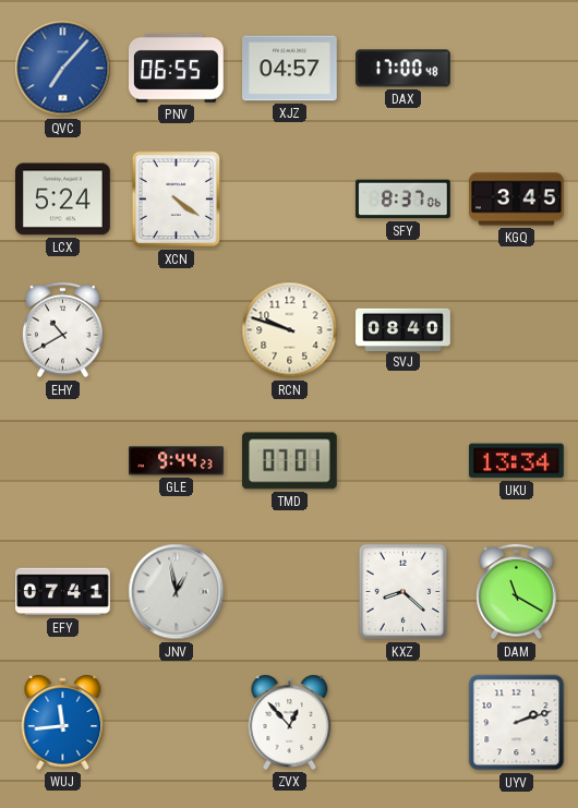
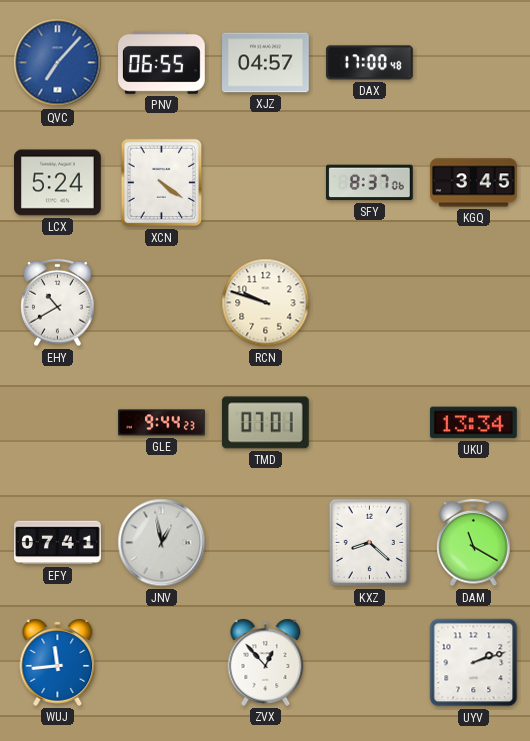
SVJ: 08:40 -> none (404, 329)
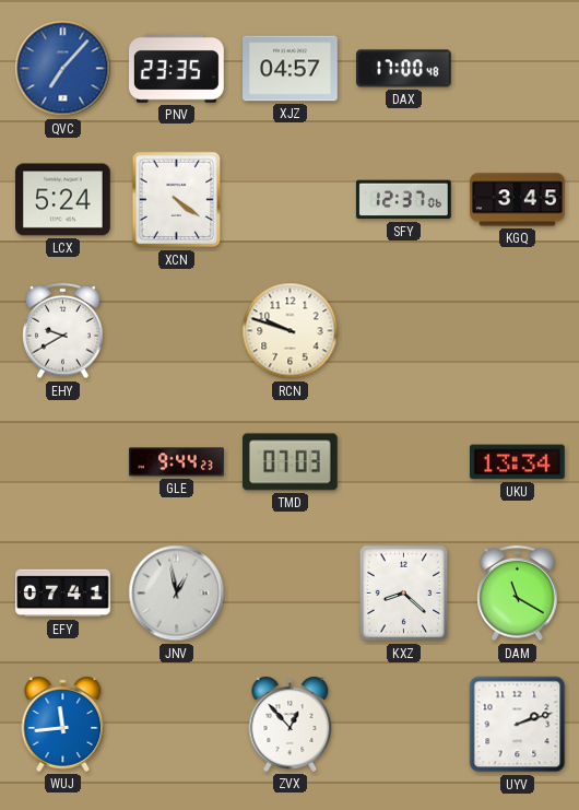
PNV: 06:55 -> 23:35 (177, 68)
SFY: 8:37 -> 12:37 (404, 200)
EHY: 10:40 -> 9:40 (63, 331)
TMD: 07:01 -> 07:03 (289, 462)
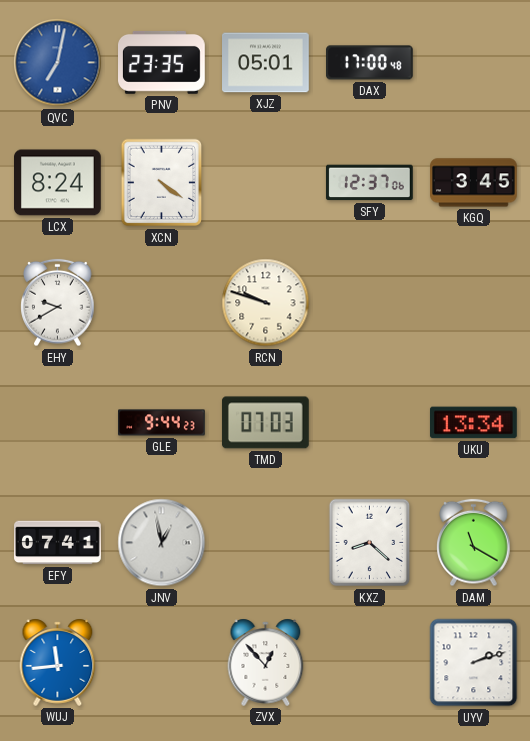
QVC: 7:07 -> 7:02 (58, 63)
XJZ: 04:57 -> 05:01 (266, 63)
LCX: 5:24 -> 8:24 (58, 183)
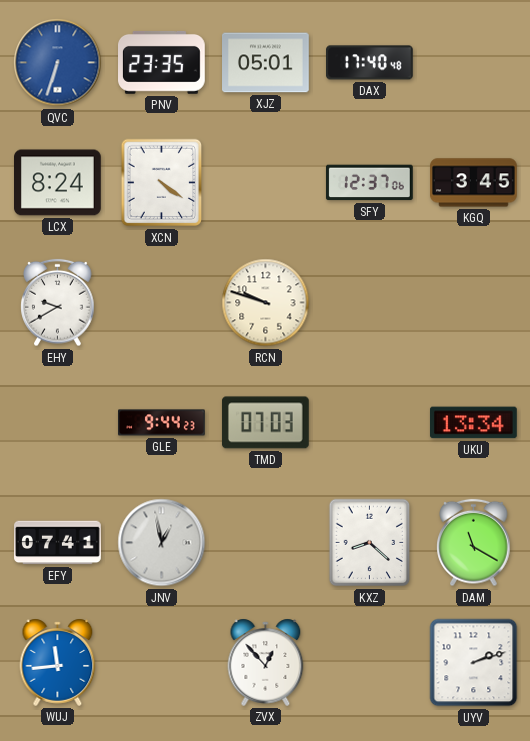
QVC: 7:02 -> 6:33 (58, 63)
DAX: 17:00 -> 17:40 (370, 63)
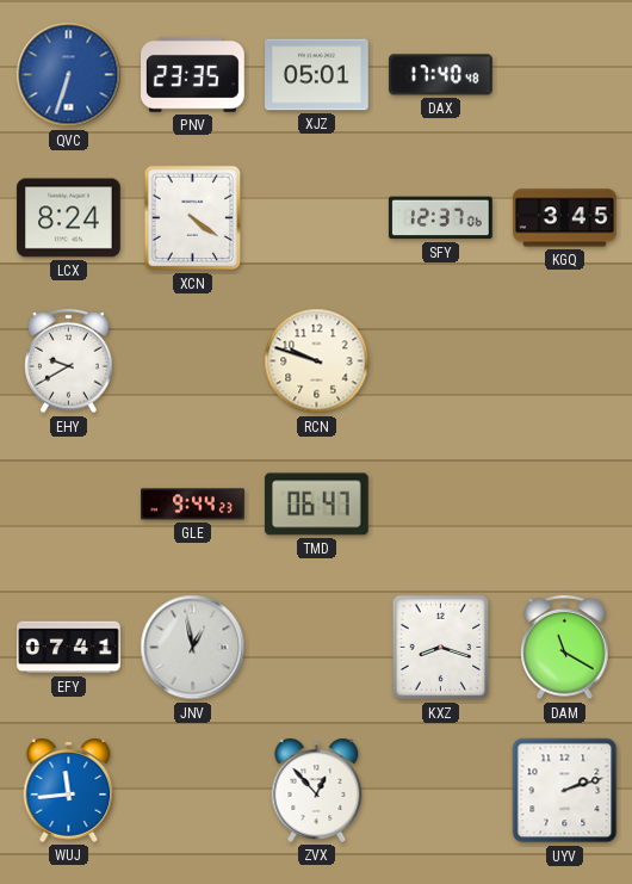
TMD: 07:03 -> 06:47 (316, 505)
UKU: 13:34 -> none (474, 423)
KXZ: 8:22 -> 8:18 (441, 648)
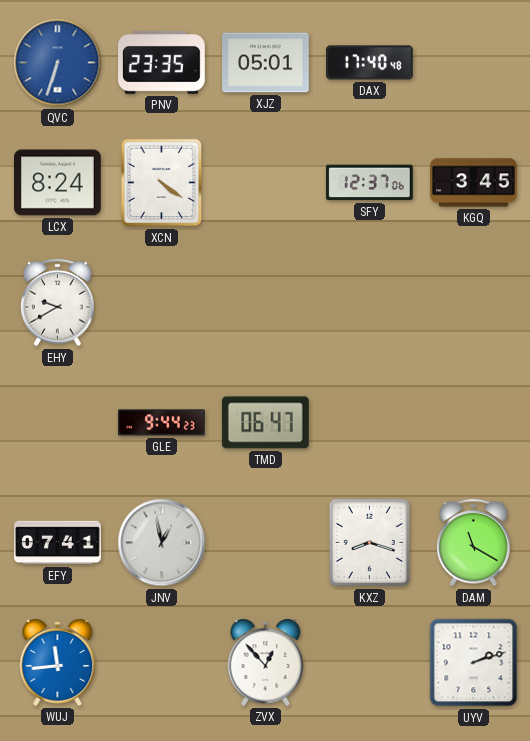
RCN: 9:48 -> none (317, 361)
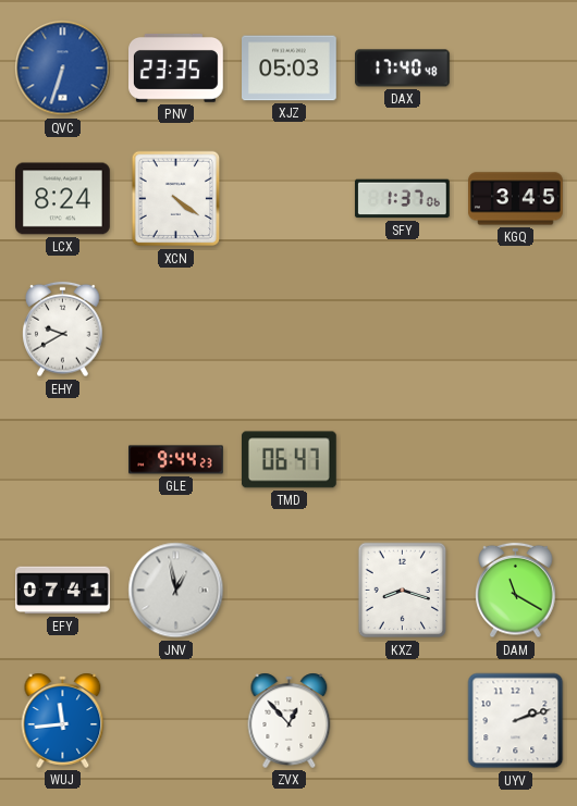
XJZ: 05:01 -> 05:03 (290, 69)
SFY: 12:37 -> 1:37 (403, 199)
